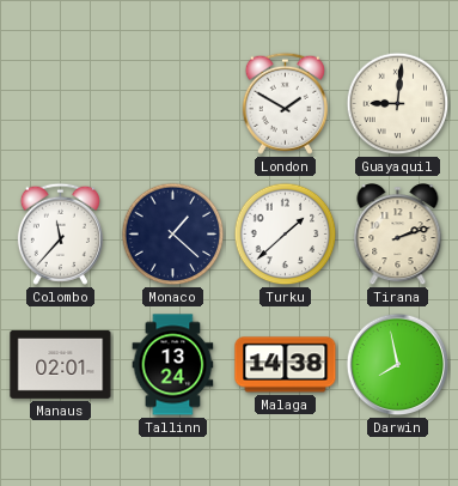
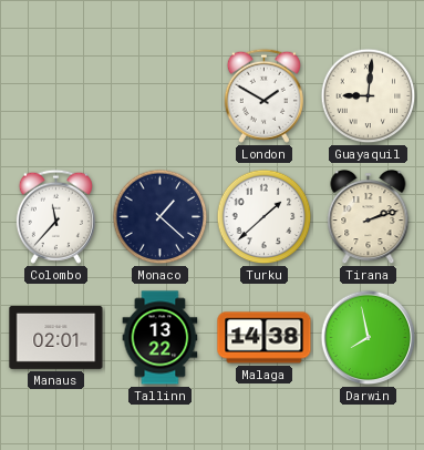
Tallinn: 13:24 -> 13:22 (161, 338)
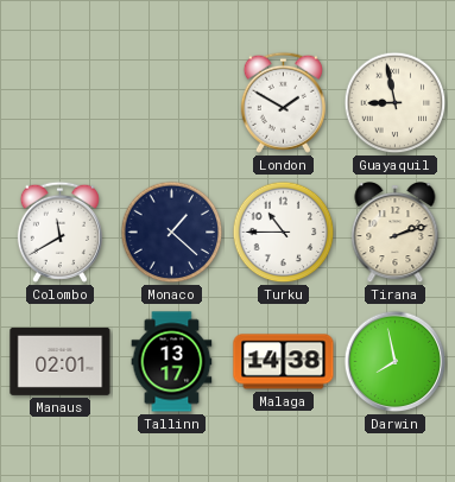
Guayaquil: 9:01 -> 8:58 (396, 103)
Colombo: 11:37 -> 11:40 (59, 232)
Turku: 1:38 -> 10:45 (284, 233)
Tallinn: 13:22 -> 13:17 (172, 362)
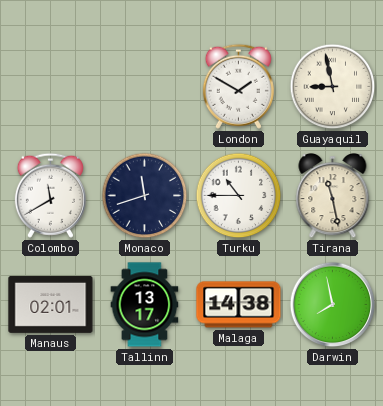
Monaco: 1:22 -> 11:42 (145, 196)
Tirana: 2:12 -> 11:28 (333, 197)
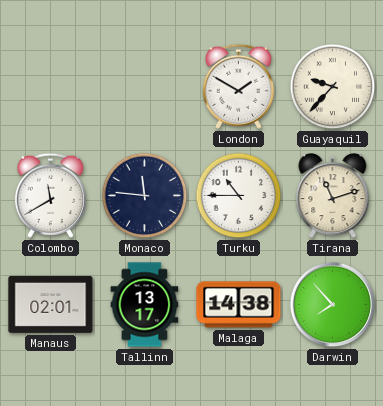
Guayaquil: 8:58 -> 9:37 (333, 87)
Monaco: 11:42 -> 11:46 (145, 196)
Tirana: 11:28 -> 11:12 (333, 197)
Darwin: 7:58 -> 7:53 (333, 305)
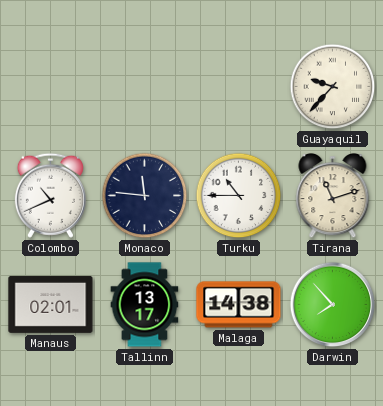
London: 1:50 -> none (238, 86)
Colombo: 11:40 -> 10:41 (50, 195)
